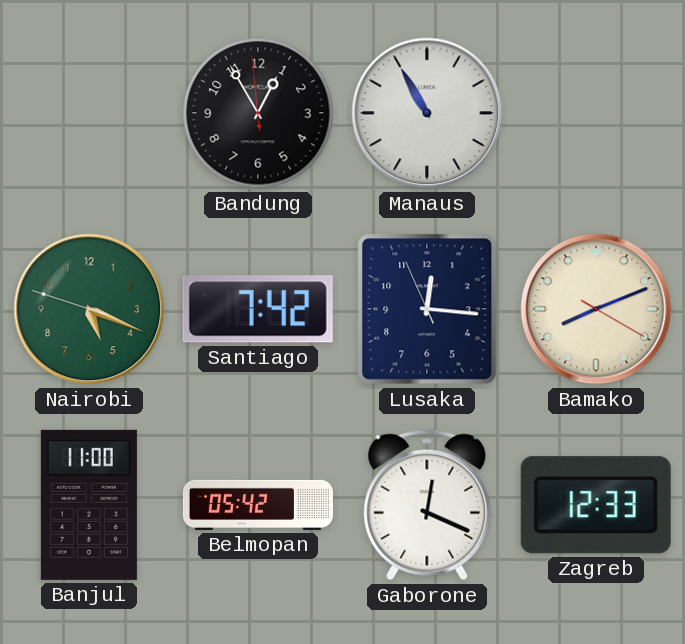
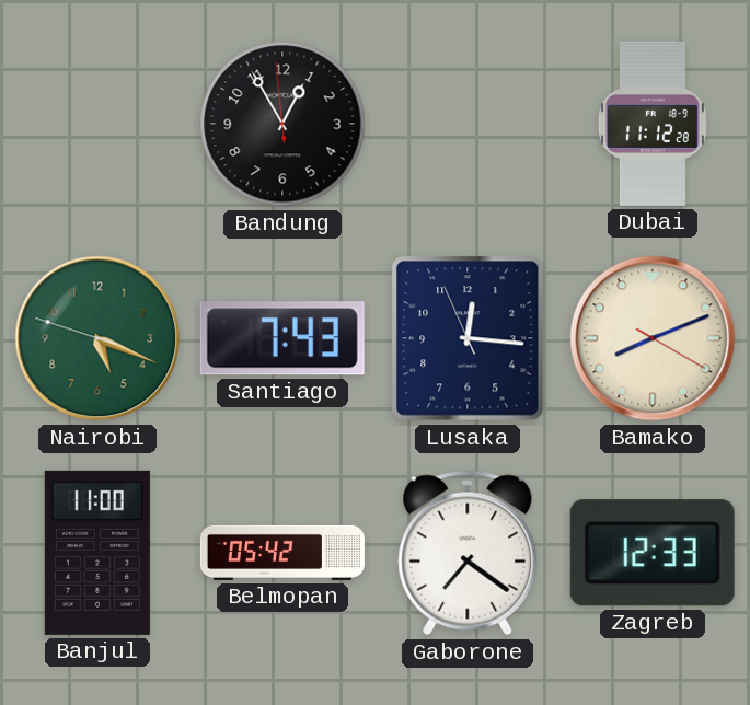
Manaus: 10:55 -> none (427, 113)
Dubai: none -> 11:12 (653, 124)
Santiago: 7:42 -> 7:43 (282, 338)
Gaborone: 12:19 -> 7:21 (468, 553)
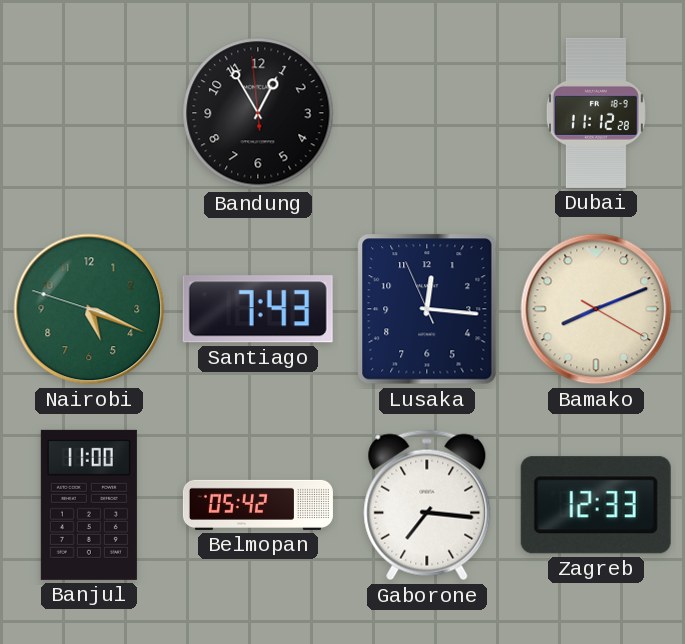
Gaborone: 7:21 -> 7:16 (427, 505)
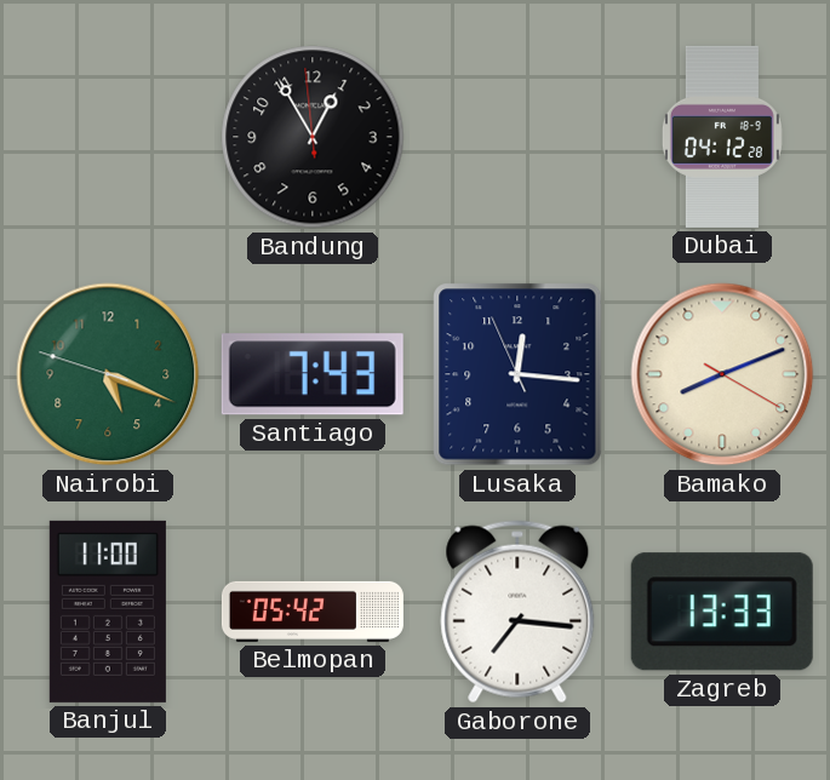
Dubai: 11:12 -> 04:12 (722, 137)
Zagreb: 12:33 -> 13:33 (722, 612)
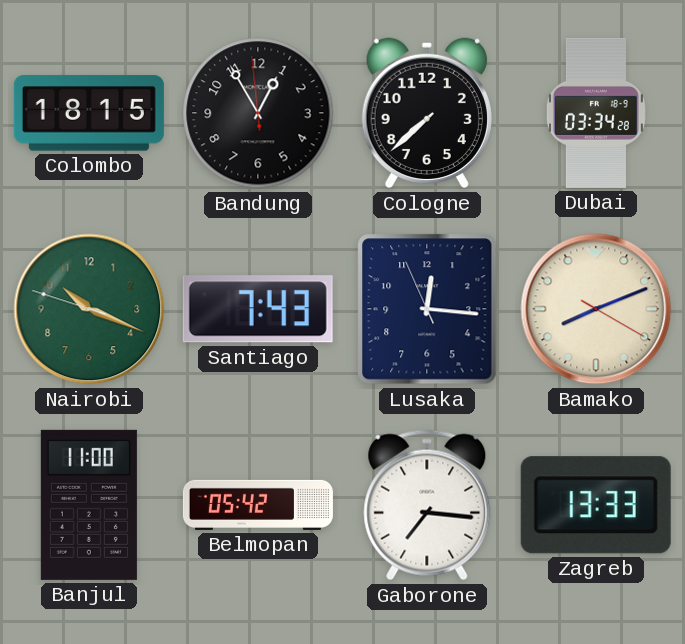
Colombo: none -> 18:15 (89, 113)
Cologne: none -> 7:38 (427, 113)
Dubai: 04:12 -> 03:34 (596, 113)
Nairobi: 5:18 -> 10:18 (89, 309)
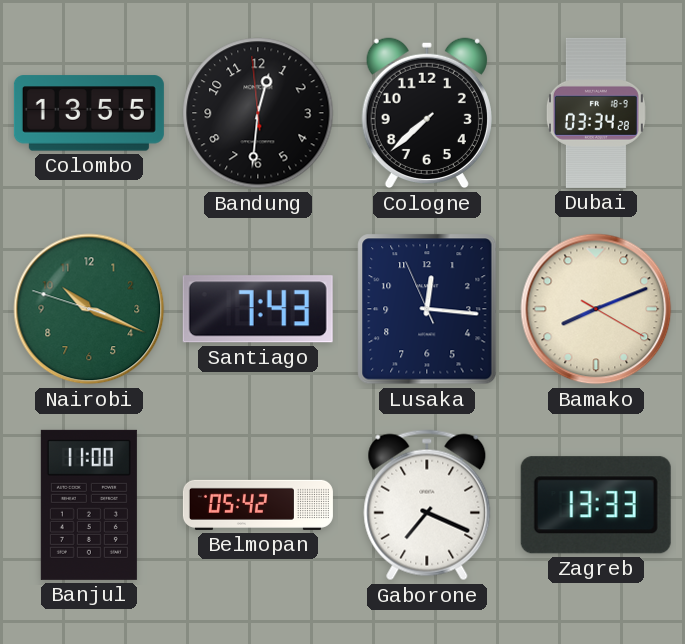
Colombo: 18:15 -> 13:55 (89, 113)
Bandung: 12:54 -> 12:30 (258, 113)
Gaborone: 7:16 -> 7:19 (427, 505)
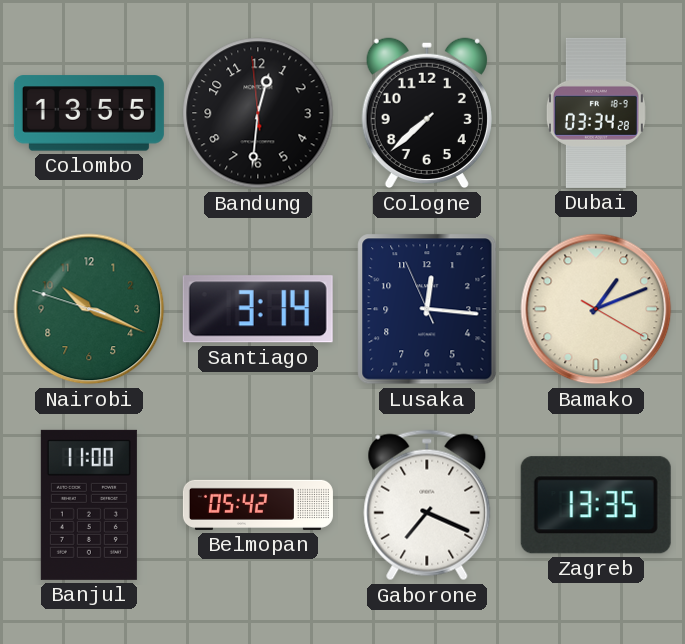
Santiago: 7:43 -> 3:14 (258, 309)
Bamako: 8:11 -> 1:11 (596, 309)
Zagreb: 13:33 -> 13:35 (596, 505)
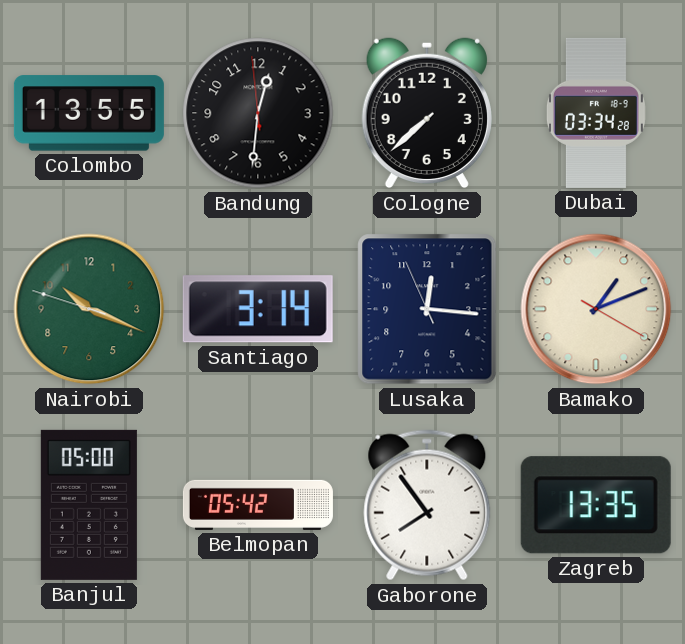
Banjul: 11:00 -> 05:00 (89, 505)
Gaborone: 7:19 -> 7:54 (427, 505)
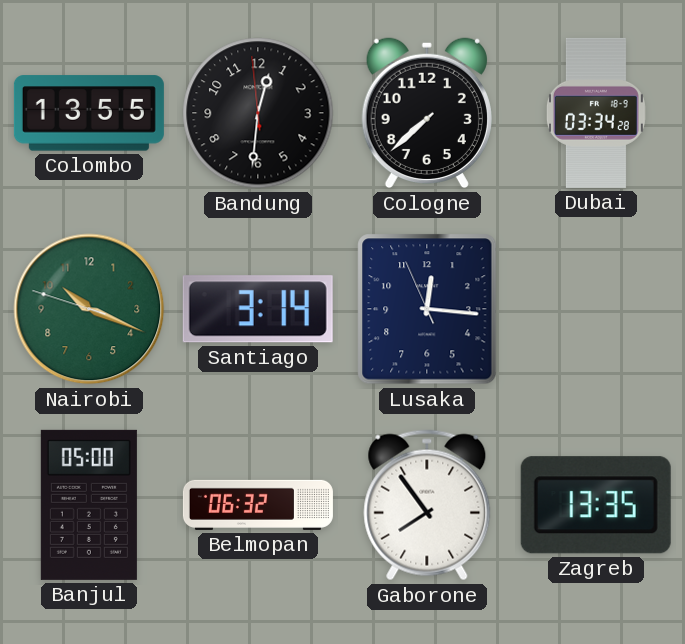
Bamako: 1:11 -> none (596, 309)
Belmopan: 05:42 -> 06:32 (258, 505)
